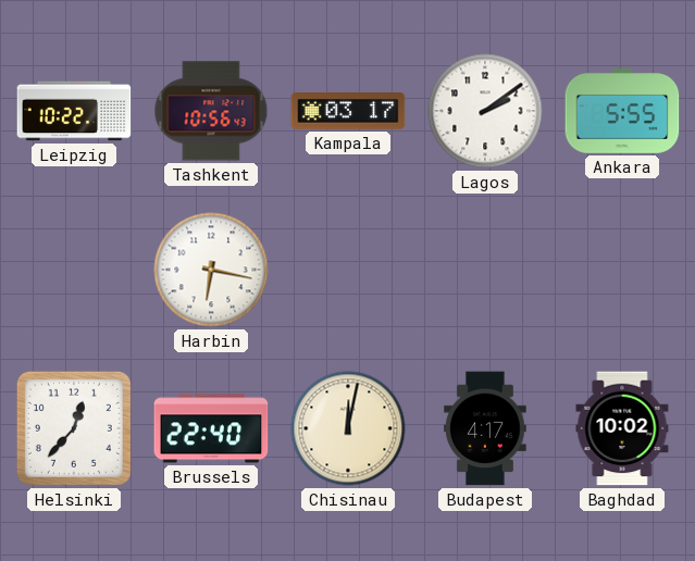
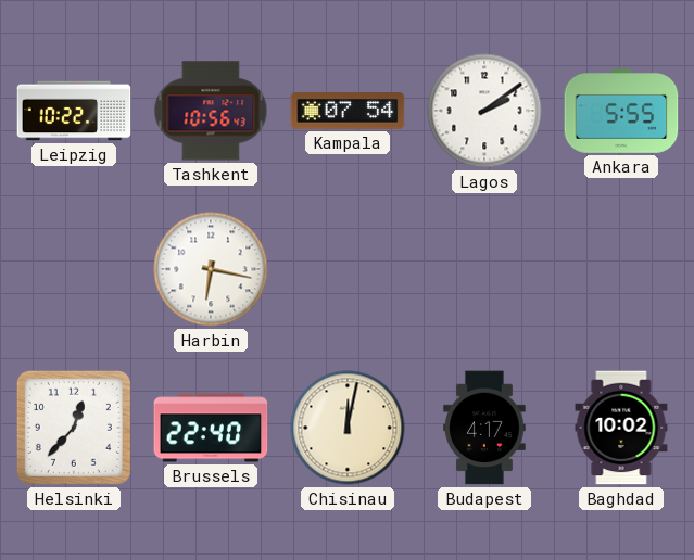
Kampala: 03:17 -> 07:54 (348, 112)
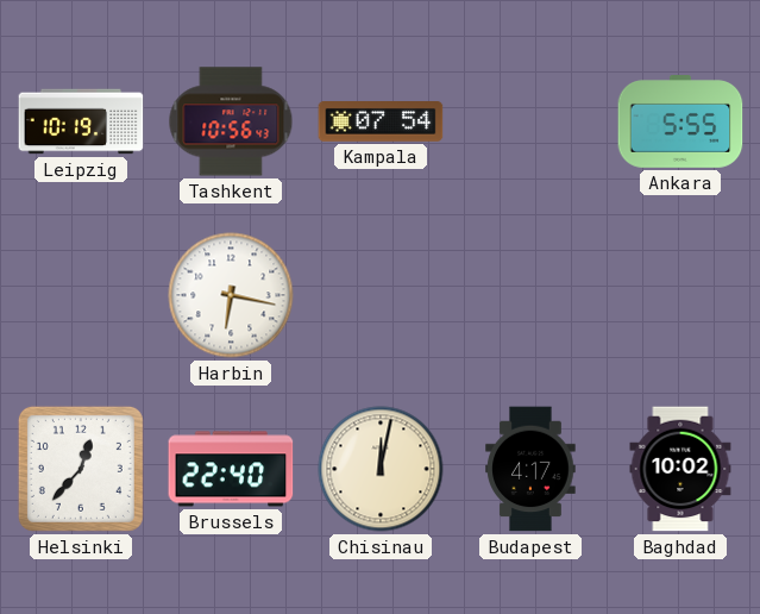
Leipzig: 10:22 -> 10:19 (81, 121)
Lagos: 2:09 -> none (484, 111)
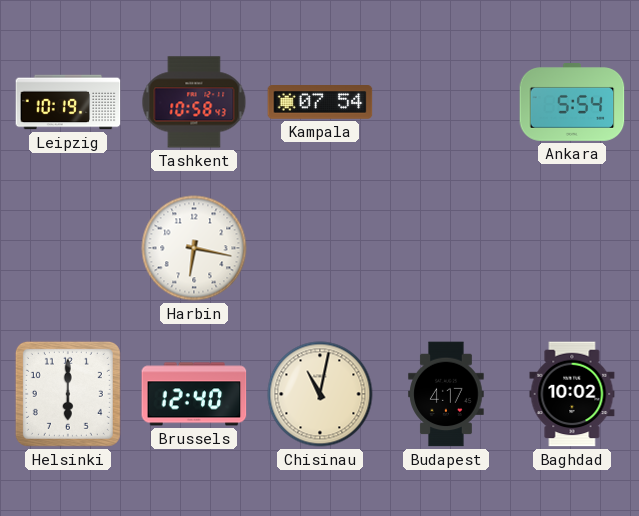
Tashkent: 10:56 -> 10:58 (194, 102)
Ankara: 5:55 -> 5:54 (572, 103)
Helsinki: 12:37 -> 6:00 (68, 394)
Brussels: 22:40 -> 12:40 (194, 394)
Chisinau: 12:02 -> 11:02 (320, 394)
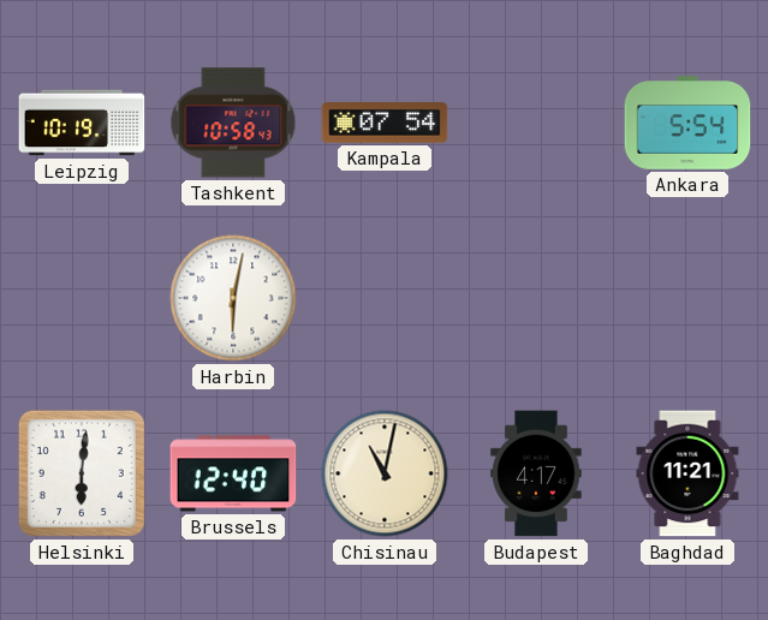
Harbin: 6:17 -> 6:02 (233, 298)
Helsinki: 6:00 -> 6:01 (82, 473)
Baghdad: 10:02 -> 11:21 (687, 473)
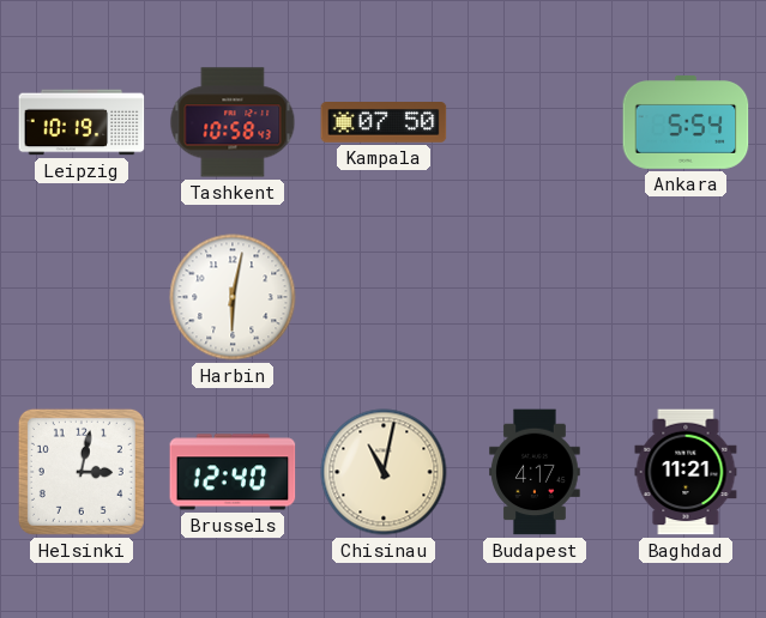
Kampala: 07:54 -> 07:50 (384, 123)
Helsinki: 6:01 -> 3:02 (82, 472)
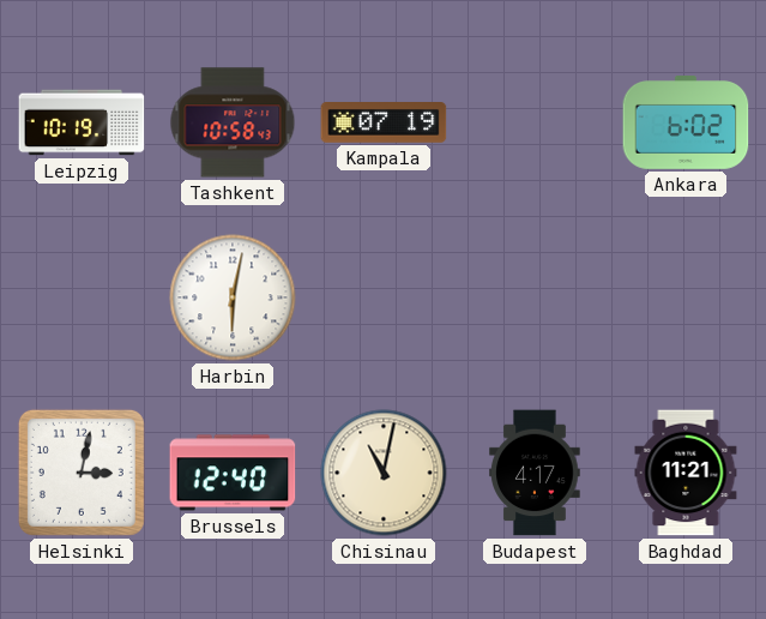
Kampala: 07:50 -> 07:19 (384, 124)
Ankara: 5:54 -> 6:02 (686, 124)
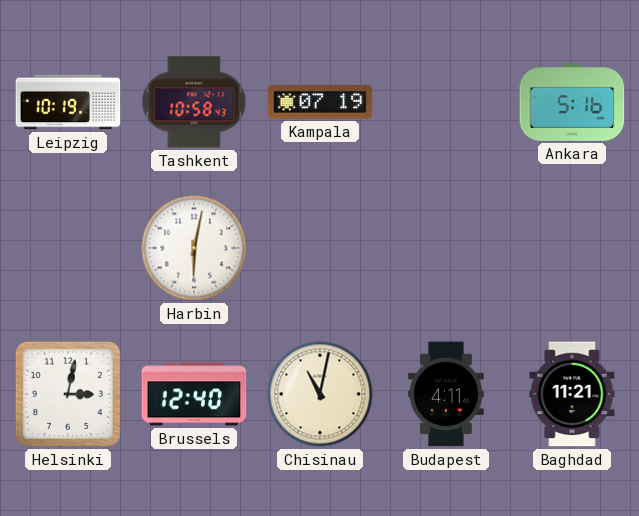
Ankara: 6:02 -> 5:16 (572, 103)
Budapest: 4:17 -> 4:11 (446, 394)
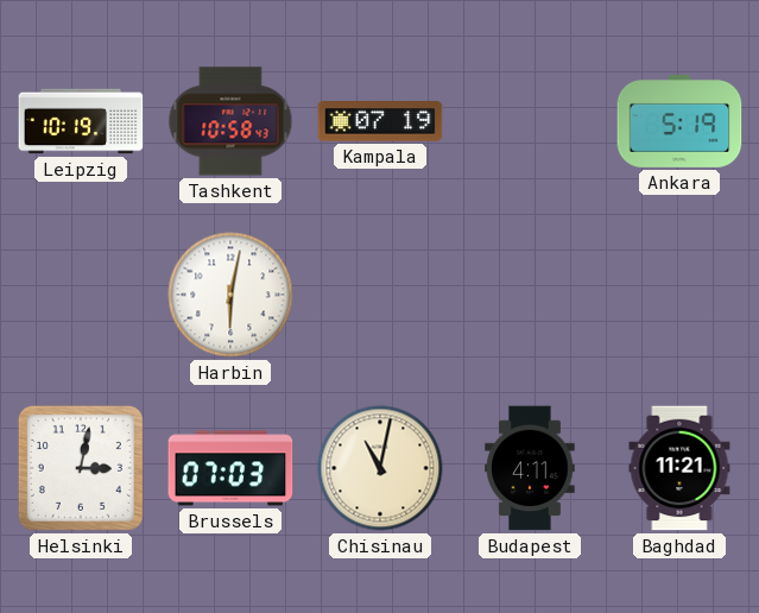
Ankara: 5:16 -> 5:19 (679, 122)
Brussels: 12:40 -> 07:03 (230, 468)
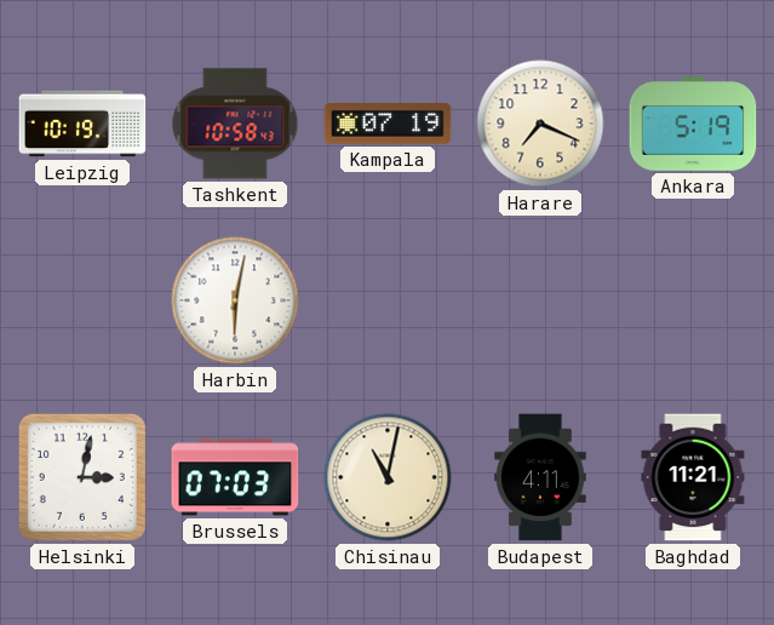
Harare: none -> 7:19 (540, 124)
